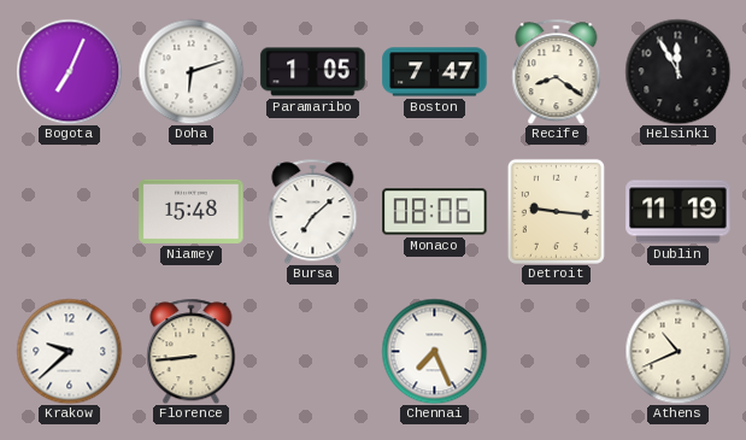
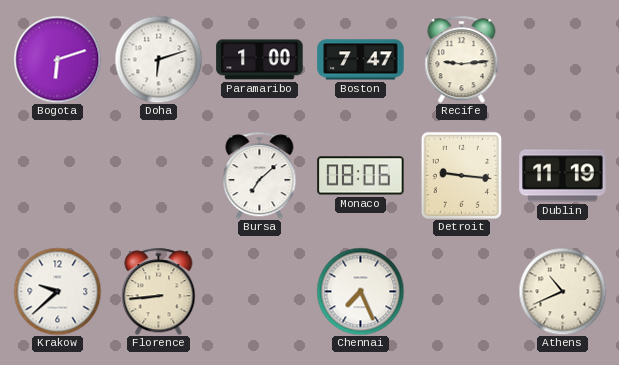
Bogota: 7:04 -> 6:12 (57, 59)
Paramaribo: 1:05 -> 1:00 (260, 60)
Recife: 8:21 -> 9:14 (462, 59)
Helsinki: 11:55 -> none (677, 71)
Niamey: 15:48 -> none (192, 211)
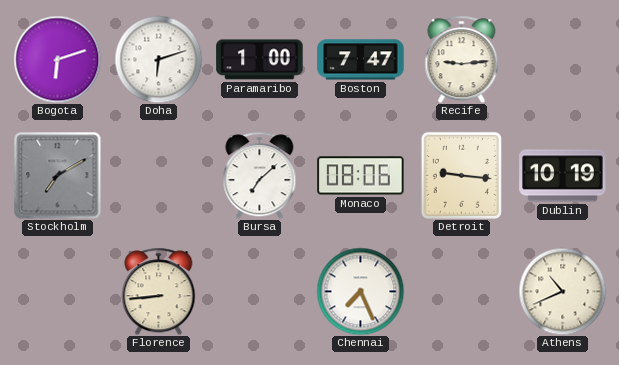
Stockholm: none -> 7:10 (57, 175)
Dublin: 11:19 -> 10:19 (563, 176)
Krakow: 9:38 -> none (57, 291)
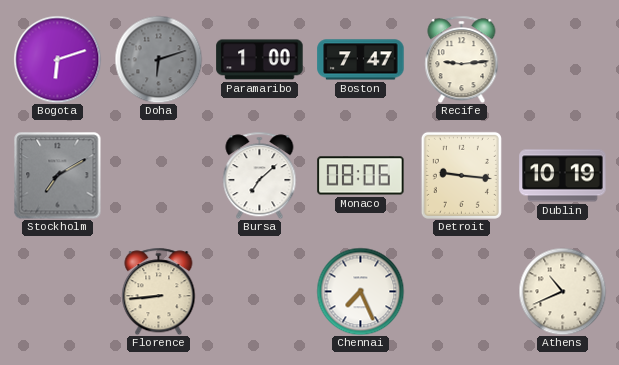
Doha dial: white -> grey (158, 59)
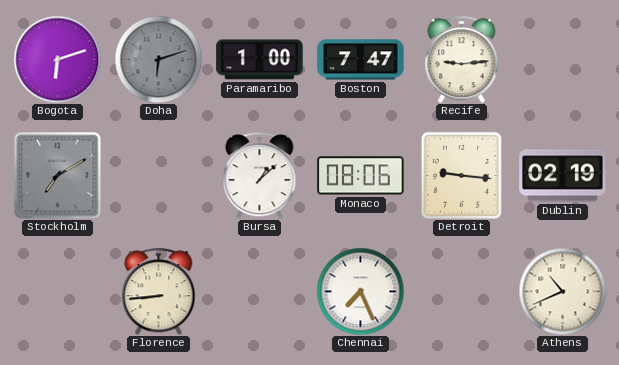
Bursa: 7:08 -> 1:08 (260, 175)
Dublin: 10:19 -> 02:19 (563, 176)
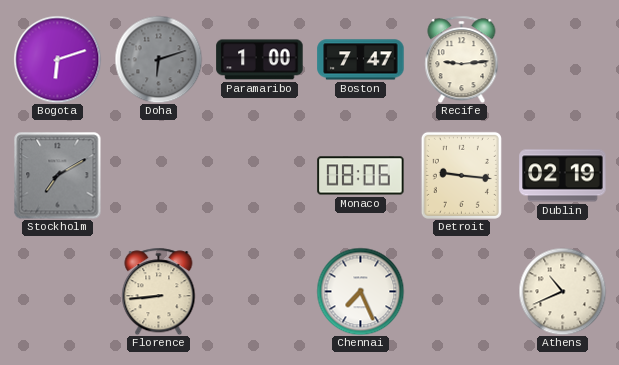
Bursa: 1:08 -> none (260, 175)
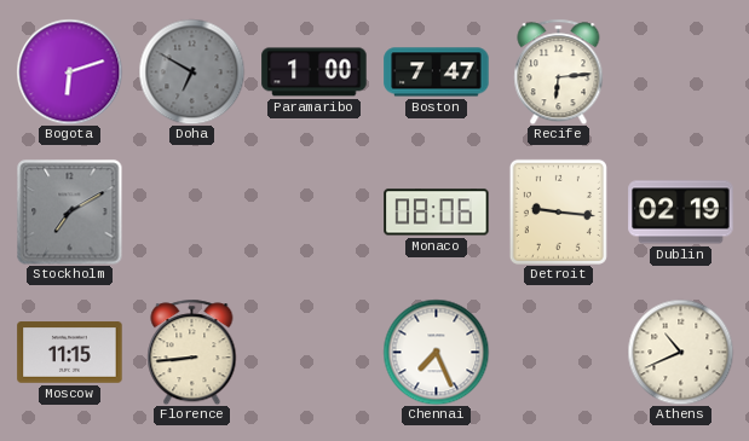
Doha: 6:12 -> 6:50 (191, 71)
Recife: 9:14 -> 6:14 (559, 71)
Moscow: none -> 11:15 (70, 353)
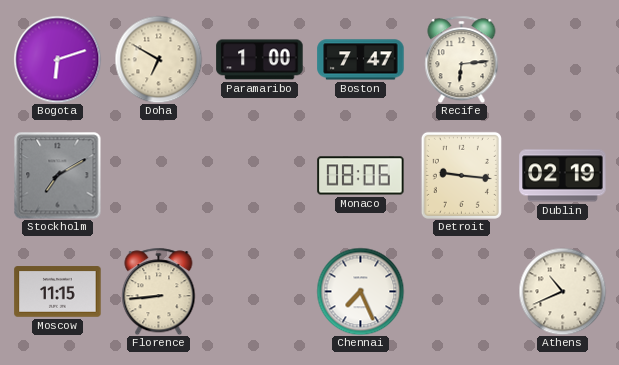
Doha dial: grey -> cream (158, 59)
